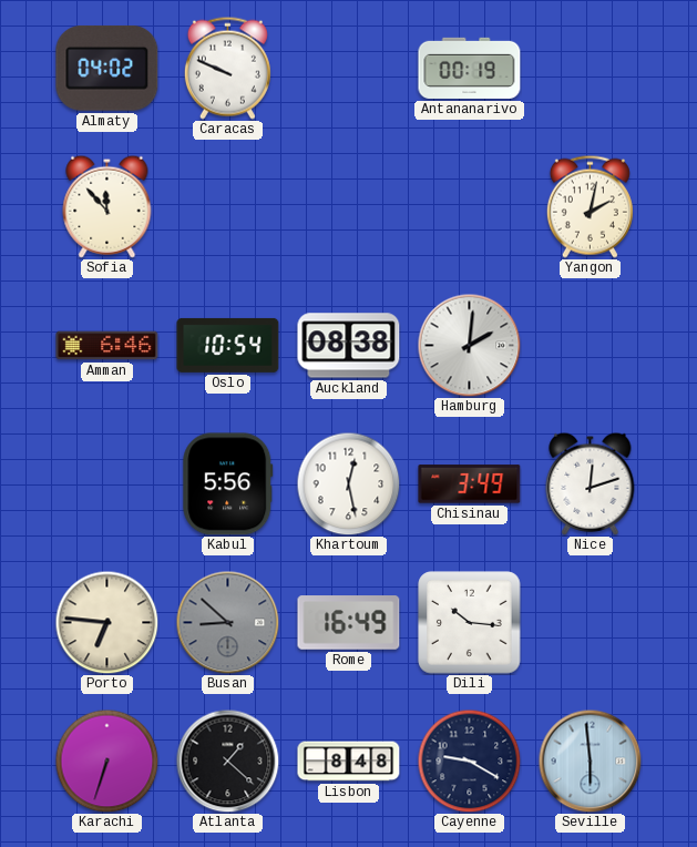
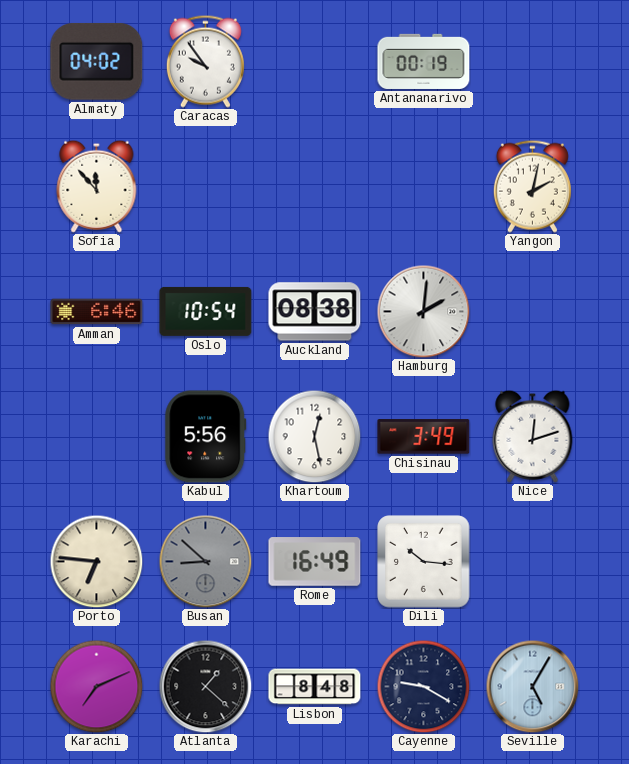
Caracas: 9:49 -> 9:54 (205, 61)
Karachi: 6:33 -> 7:11 (96, 686)
Seville: 5:59 -> 5:05 (532, 686)
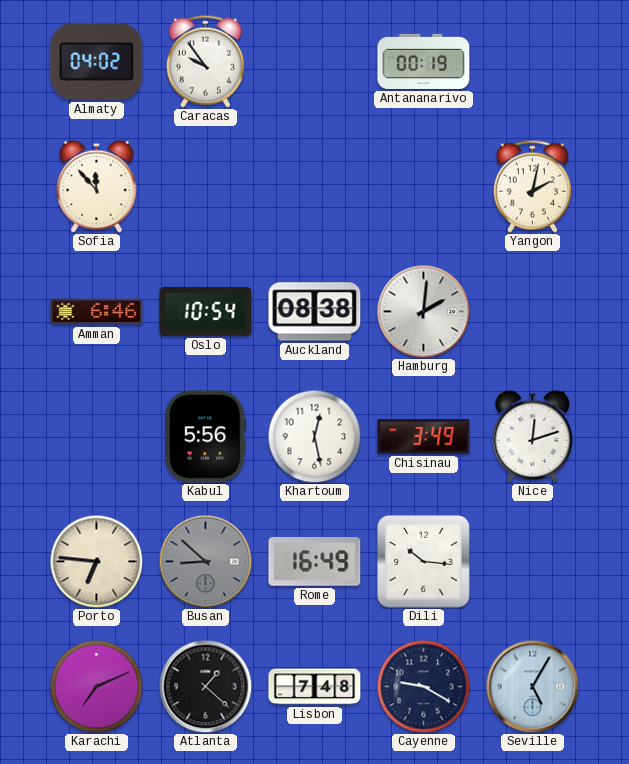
Lisbon: 8:48 -> 7:48 (315, 687)
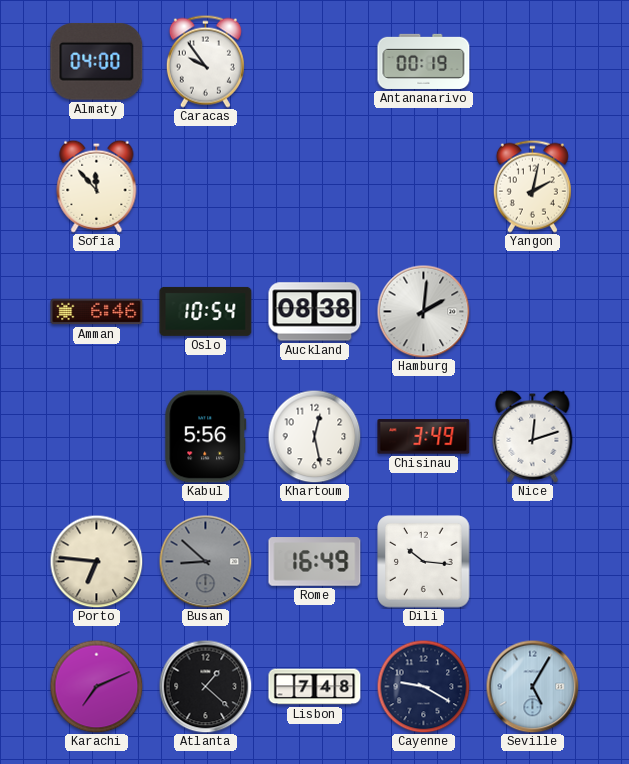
Almaty: 04:02 -> 04:00 (97, 62)
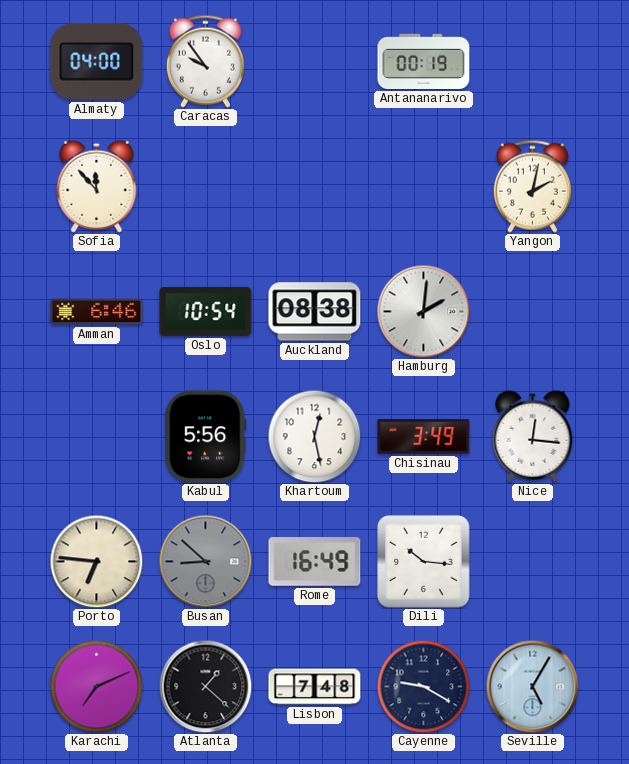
Nice: 12:12 -> 12:16 (533, 436)
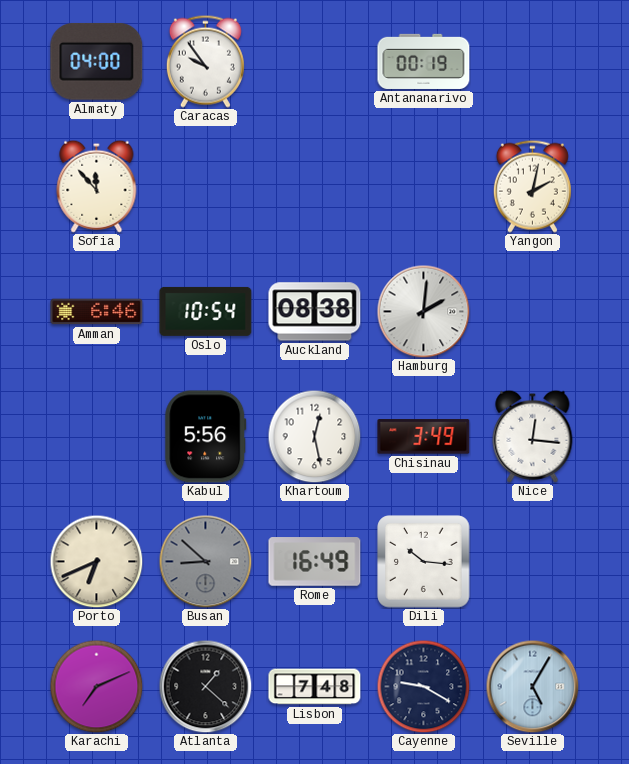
Porto: 6:46 -> 6:41 (96, 561)
